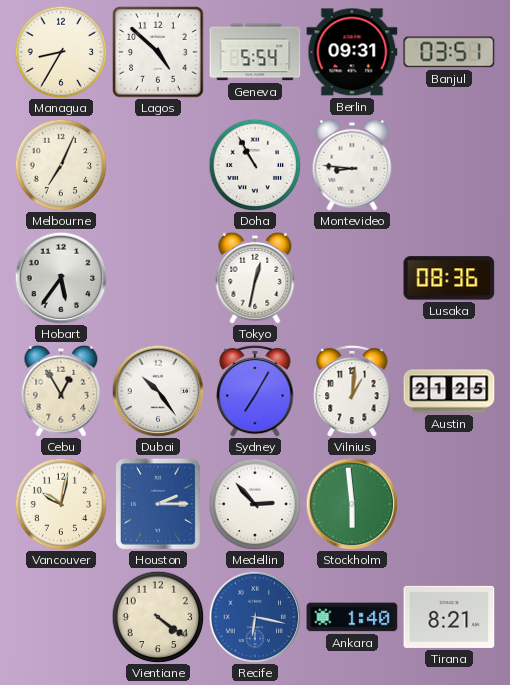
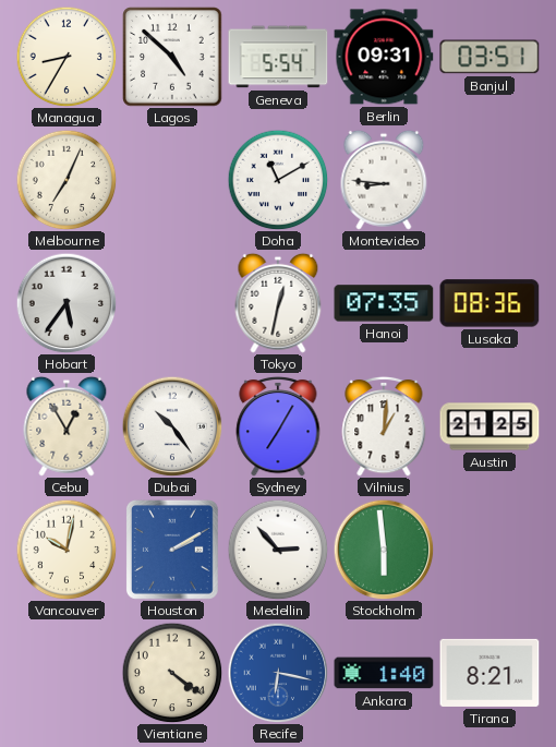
Doha: 10:55 -> 11:10 (278, 180)
Hanoi: none -> 07:35 (384, 303)
Houston: 2:15 -> 2:10 (172, 550)
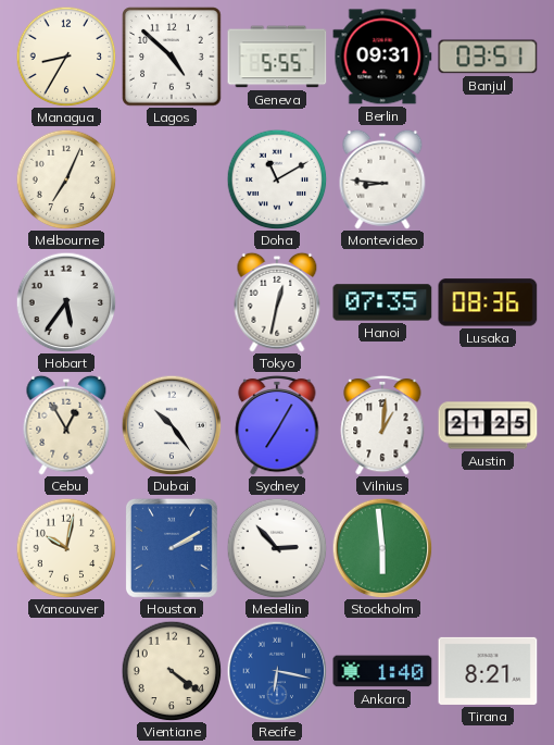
Geneva: 5:54 -> 5:55 (277, 57)
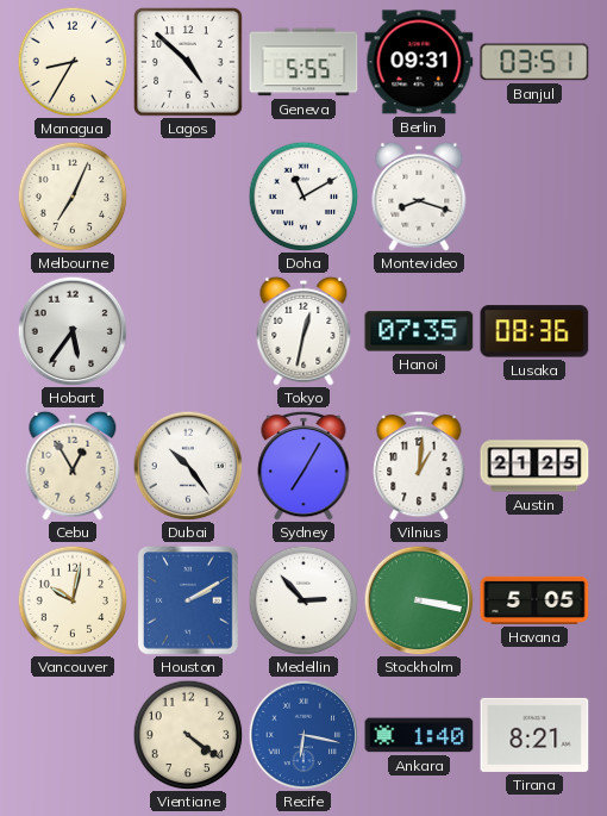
Montevideo: 8:46 -> 8:18 (419, 197)
Stockholm: 5:59 -> 3:17 (419, 600)
Havana: none -> 5:05 (534, 600)
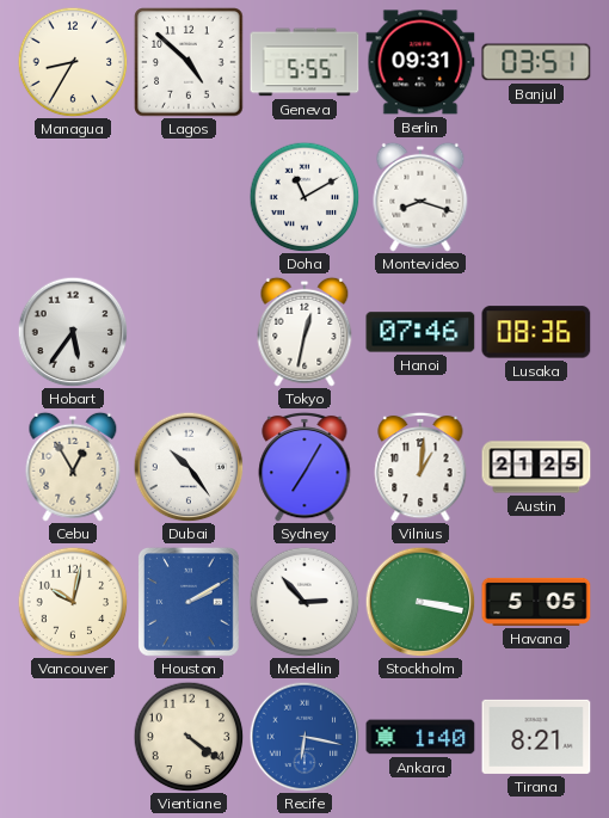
Melbourne: 7:04 -> none (73, 197)
Hanoi: 07:35 -> 07:46 (420, 332)
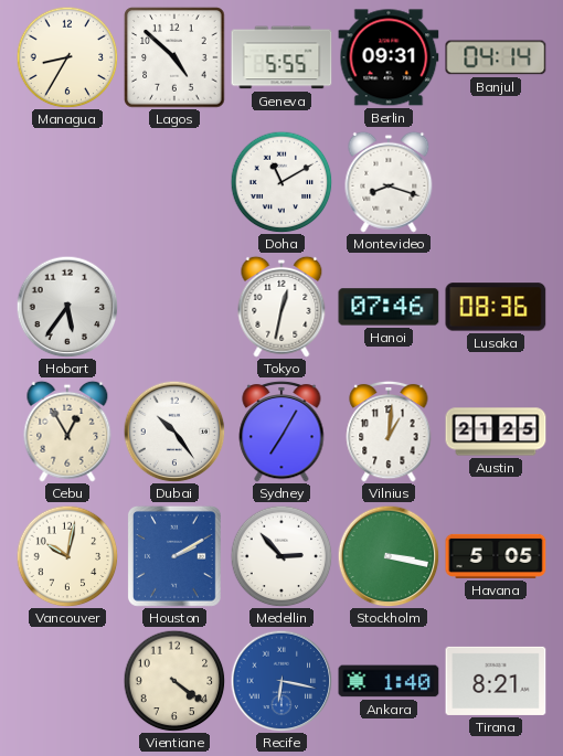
Banjul: 03:51 -> 04:14 (496, 57)
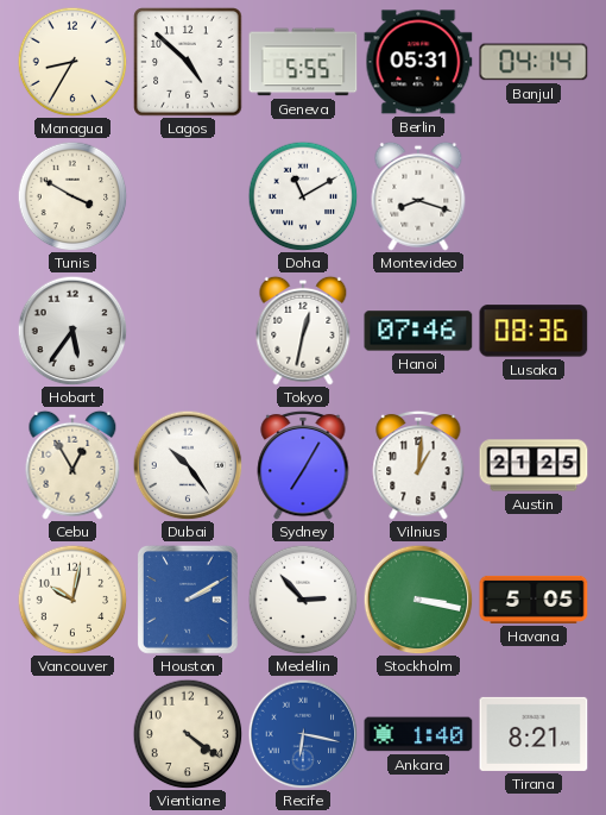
Berlin: 09:31 -> 05:31 (418, 62)
Tunis: none -> 3:50 (72, 196)
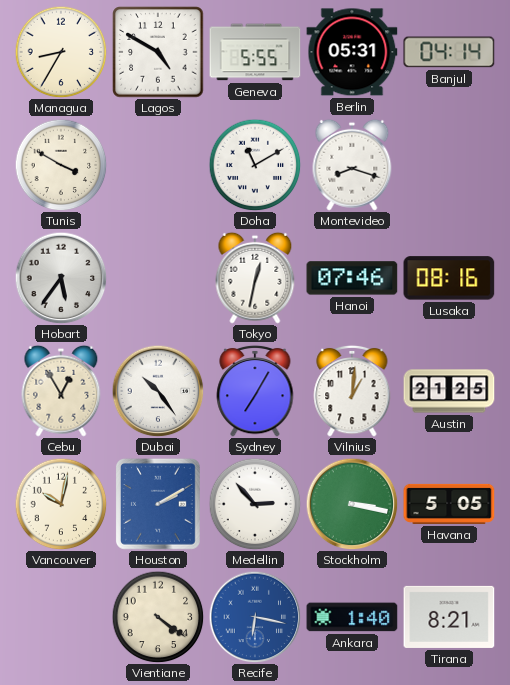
Lagos: 4:52 -> 4:50 (158, 52)
Lusaka: 08:36 -> 08:16 (449, 278)
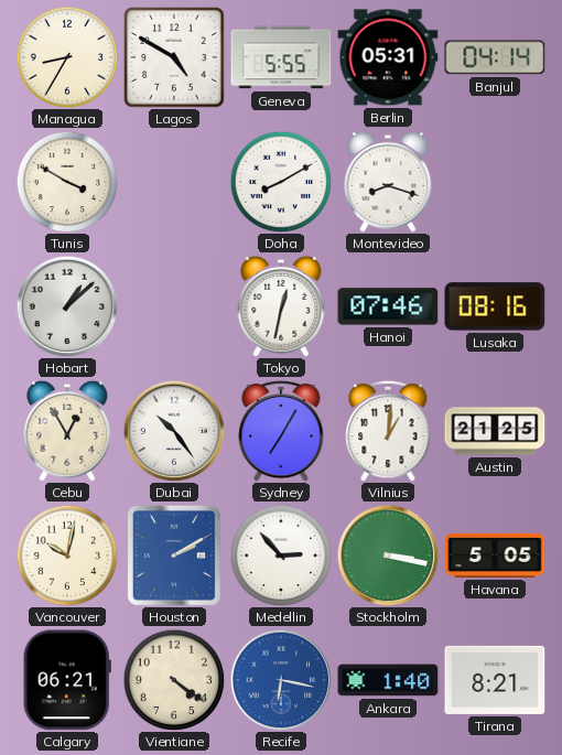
Doha: 11:10 -> 8:10 (281, 182)
Hobart: 5:36 -> 1:08 (67, 306)
Calgary: none -> 06:21 (67, 680)
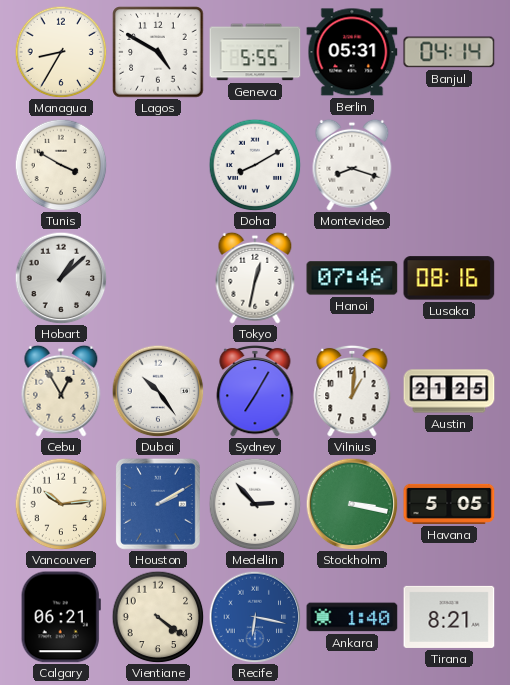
Vancouver: 10:02 -> 10:14 (61, 504)
